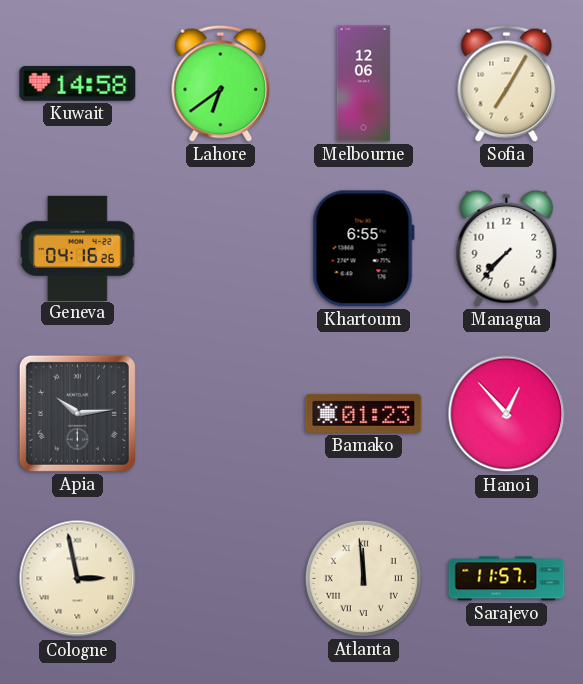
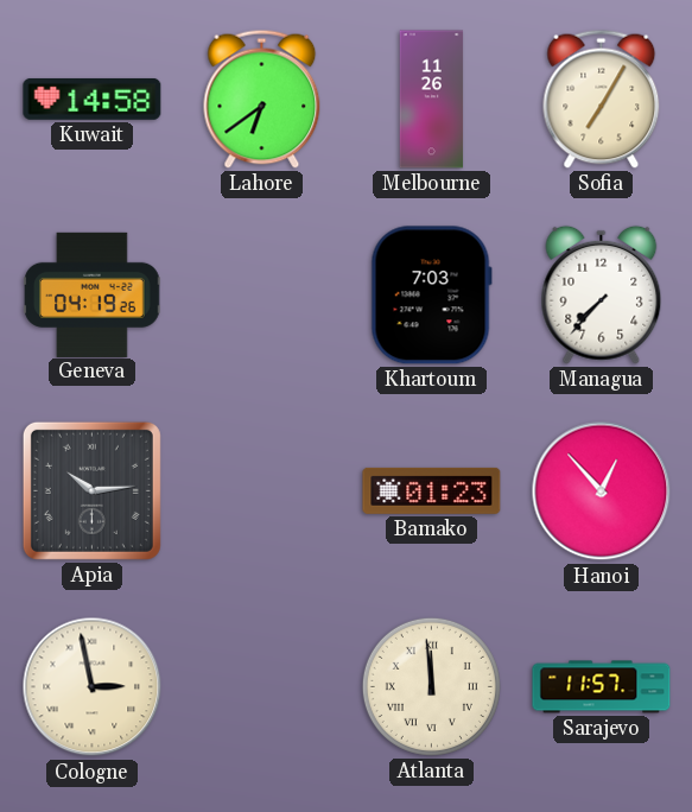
Melbourne: 12:06 -> 11:26 (432, 100)
Geneva: 04:16 -> 04:19 (93, 294)
Khartoum: 6:55 -> 7:03 (431, 296)
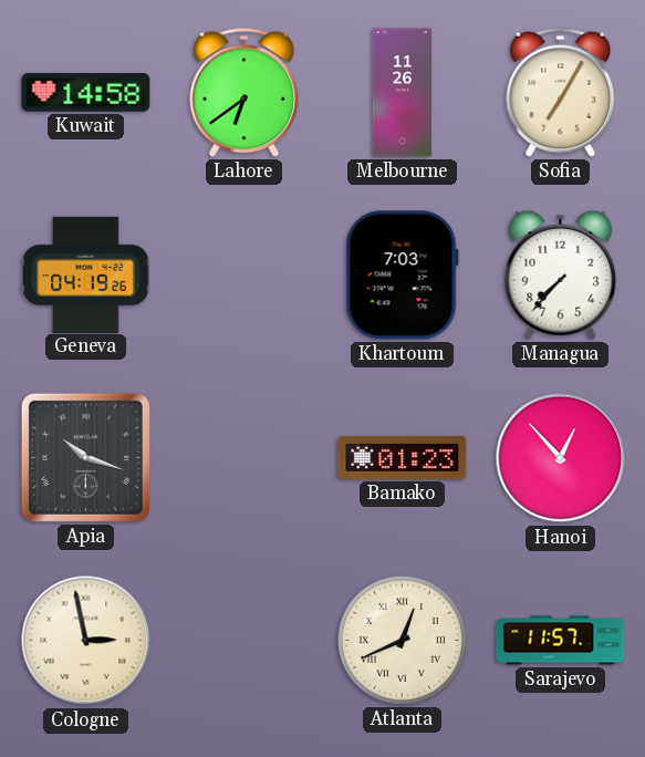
Apia: 10:14 -> 10:18 (85, 457)
Atlanta: 11:59 -> 12:41 (402, 640)
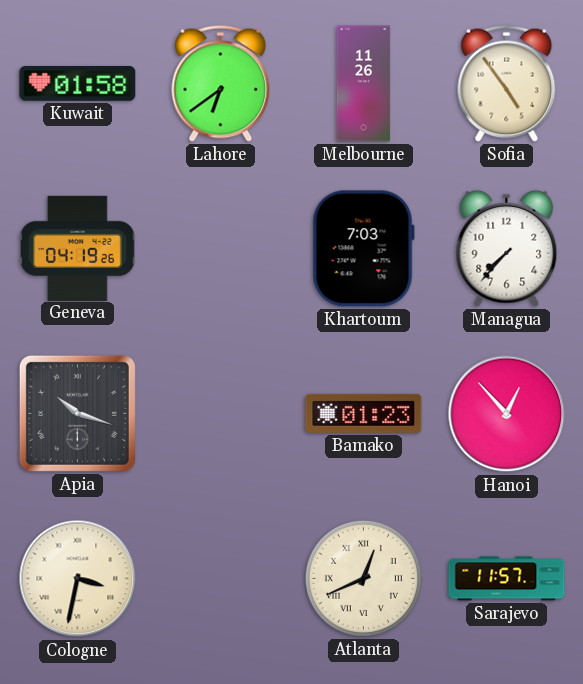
Kuwait: 14:58 -> 01:58 (78, 84)
Sofia: 7:05 -> 4:54 (507, 83)
Cologne: 2:58 -> 3:32 (78, 579)
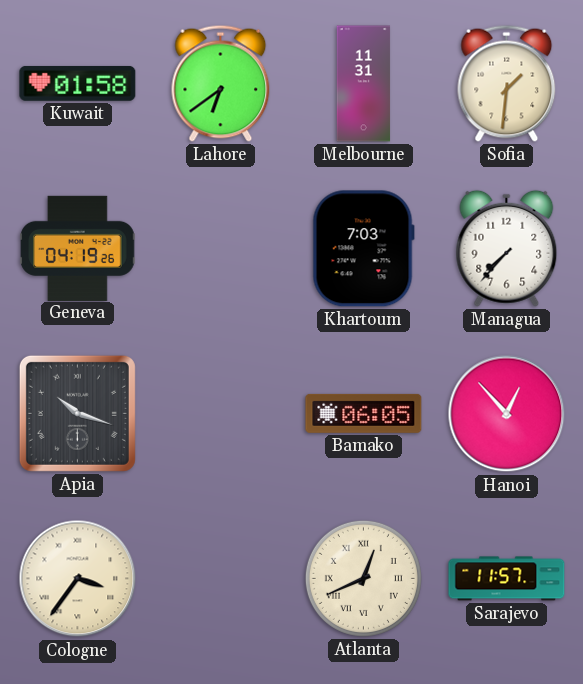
Melbourne: 11:26 -> 11:31 (364, 84)
Sofia: 4:54 -> 1:31 (507, 83)
Bamako: 01:23 -> 06:05 (364, 413)
Cologne: 3:32 -> 3:36 (78, 579)
